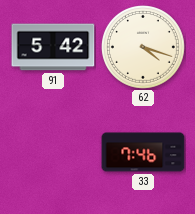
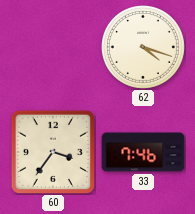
91: 5:42 -> none (53, 47)
60: none -> 3:36 (52, 151)
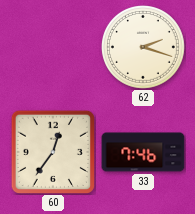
62: 4:18 -> 2:18 (144, 48)
60: 3:36 -> 12:36 (52, 151)
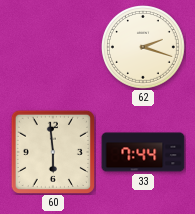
60: 12:36 -> 5:59 (52, 151)
33: 7:46 -> 7:44 (143, 152)
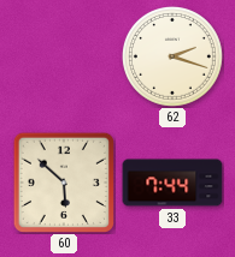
60: 5:59 -> 5:52 (63, 181)
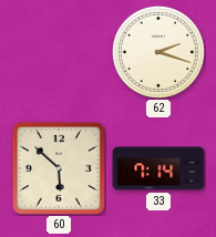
33: 7:44 -> 7:14 (158, 168)
